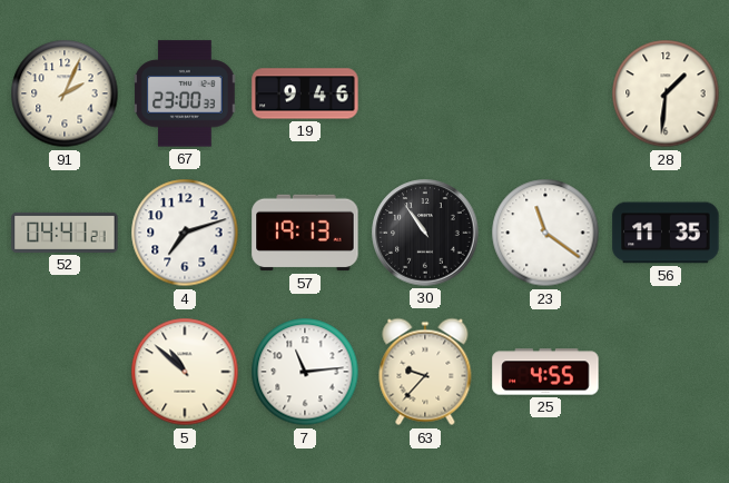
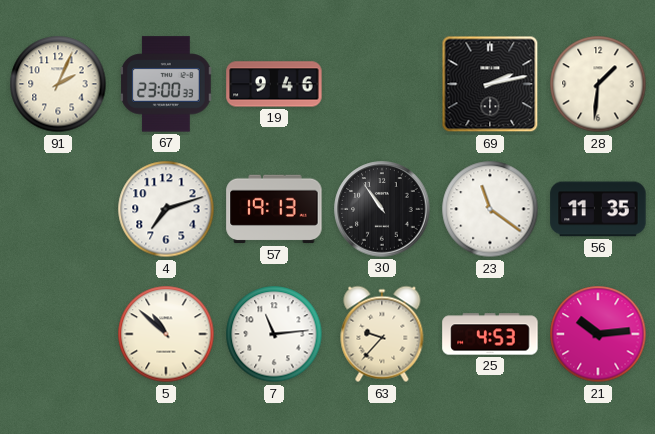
69: none -> 2:13 (490, 84)
52: 04:41 -> none (65, 233)
25: 4:55 -> 4:53 (490, 334)
21: none -> 10:14 (598, 334)
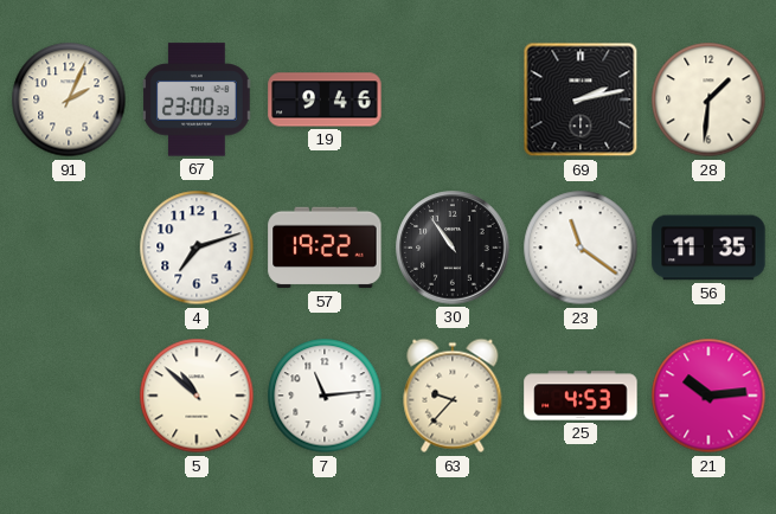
57: 19:13 -> 19:22 (325, 248)
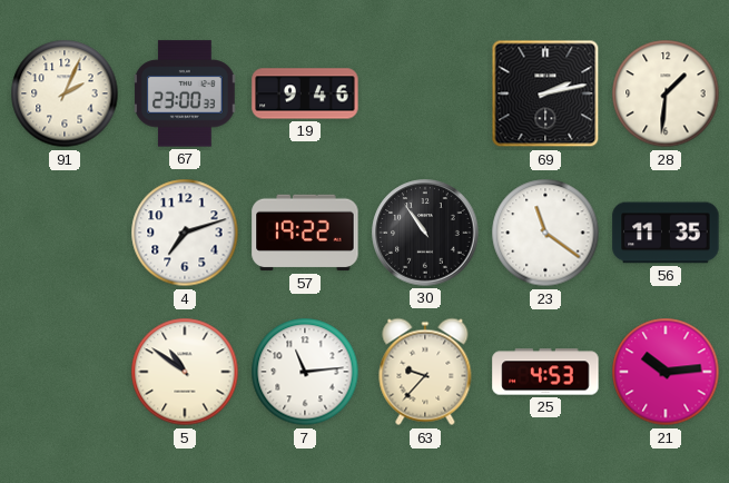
5: 10:52 -> 10:51 (185, 372)
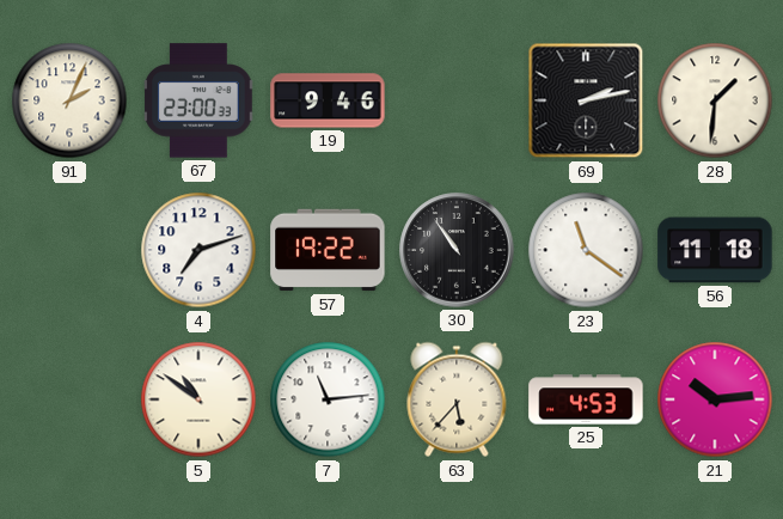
56: 11:35 -> 11:18 (715, 250)
63: 9:37 -> 5:37 (457, 399)
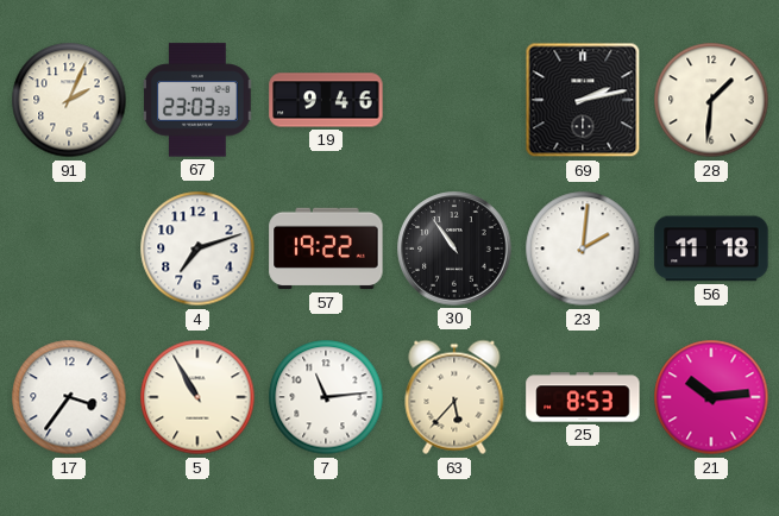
67: 23:00 -> 23:03 (199, 100)
23: 11:21 -> 2:01 (583, 248)
17: none -> 3:36 (69, 397)
5: 10:51 -> 10:55 (197, 397)
25: 4:53 -> 8:53 (583, 397)
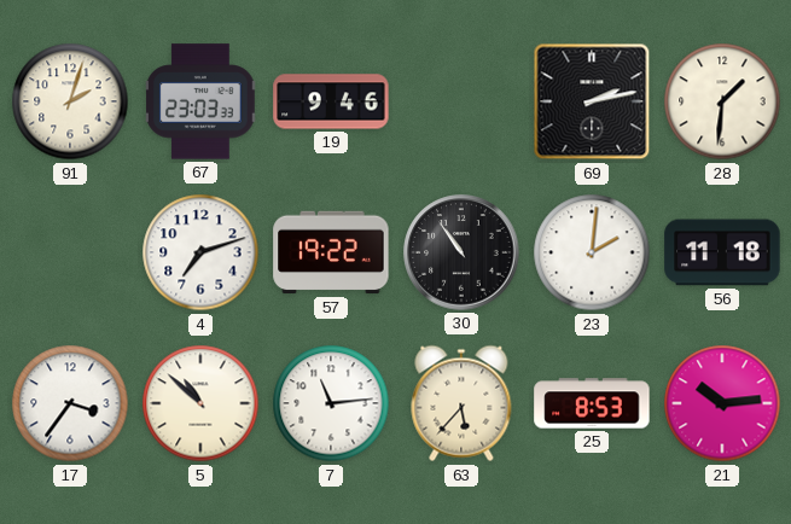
91: 2:04 -> 2:03 (70, 101)
5: 10:55 -> 10:52 (200, 403)
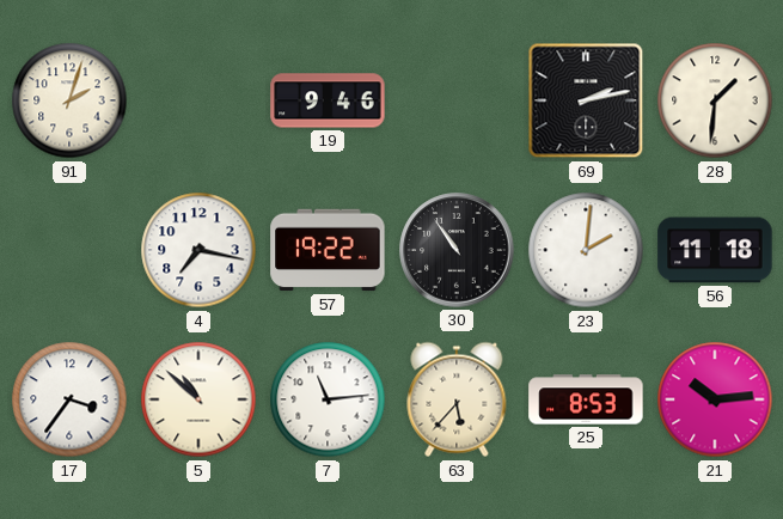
67: 23:03 -> none (202, 101)
4: 7:12 -> 7:17 (198, 250)
